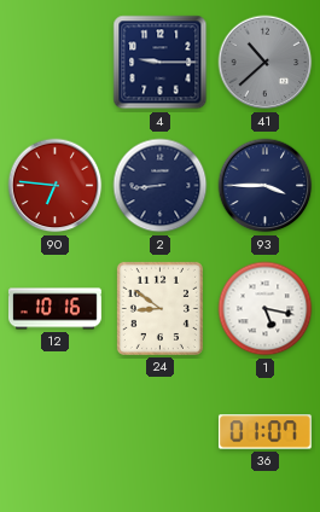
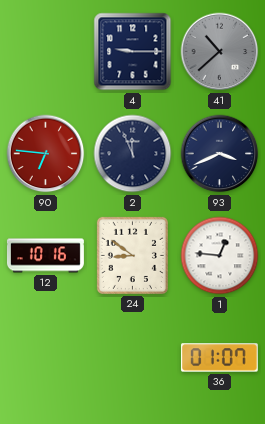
2: 8:44 -> 11:56 (133, 154)
93: 3:45 -> 3:41 (220, 154)
1: 5:17 -> 12:46 (220, 256)
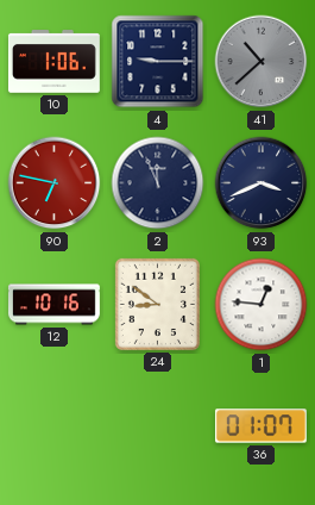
10: none -> 1:06 (53, 62)
90: 6:46 -> 6:47 (55, 183)
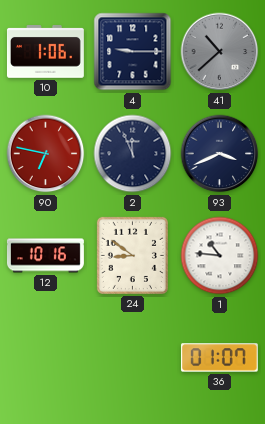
1: 12:46 -> 10:46 (220, 256)
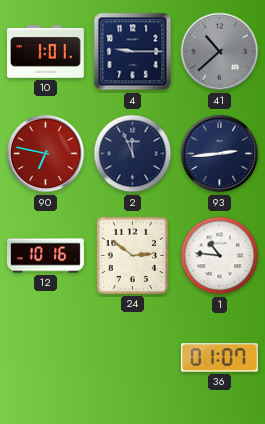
10: 1:06 -> 1:01 (45, 52)
93: 3:41 -> 2:44 (220, 154)
24: 8:51 -> 2:51 (132, 255)
